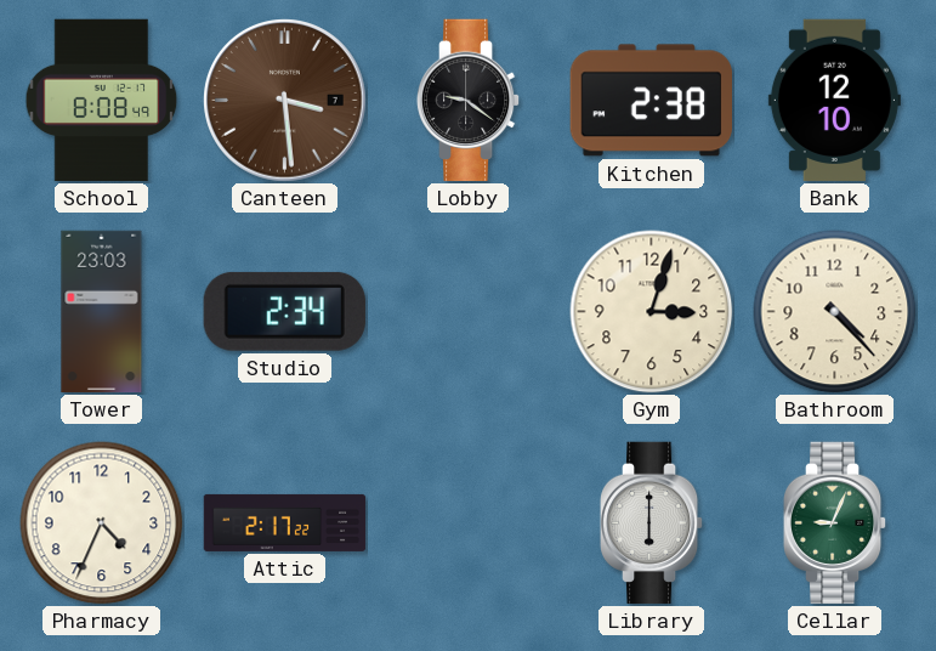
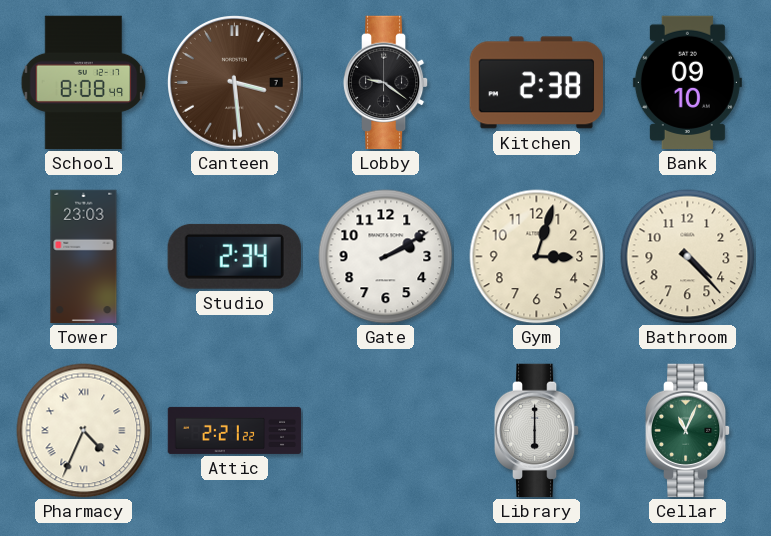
Bank: 12:10 -> 09:10 (687, 83)
Gate: none -> 2:10 (386, 257)
Pharmacy numerals: Arabic -> Roman (84, 431)
Attic: 2:17 -> 2:21 (235, 430)
Cellar: 9:04 -> 11:04 (688, 431)
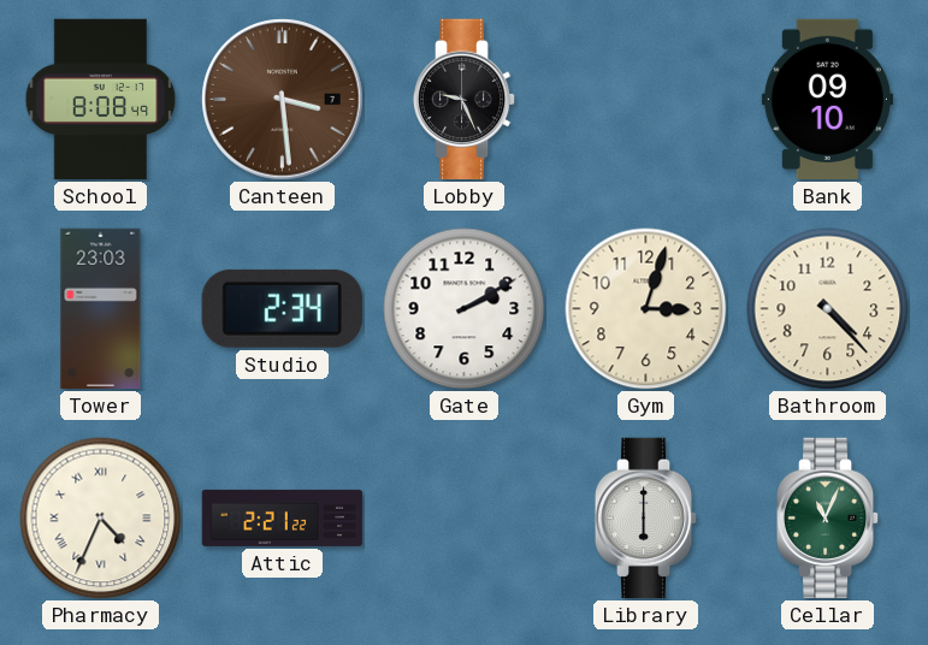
Lobby: 9:21 -> 9:26 (465, 100)
Kitchen: 2:38 -> none (536, 83)
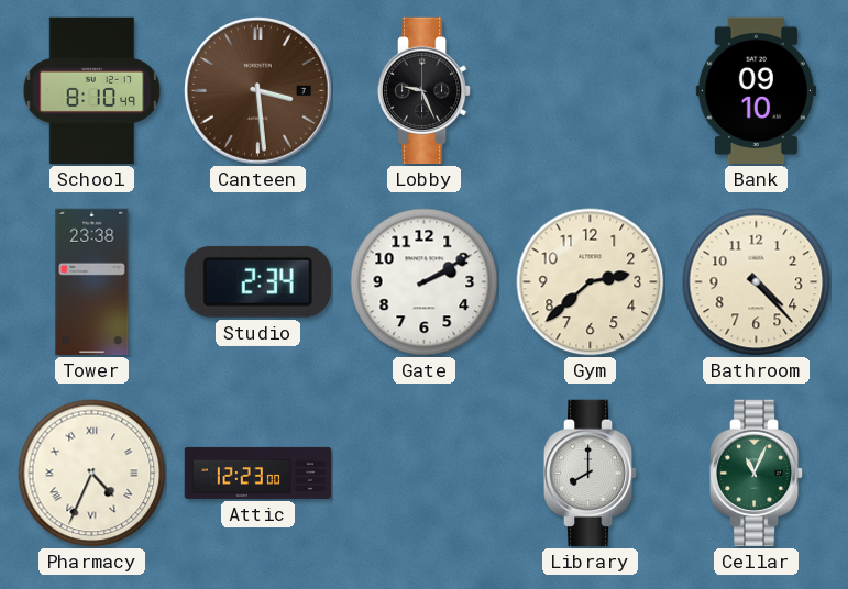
School: 8:08 -> 8:10 (92, 91)
Tower: 23:03 -> 23:38 (92, 282)
Gym: 3:03 -> 2:38 (591, 282)
Attic: 2:21 -> 12:23 (258, 473)
Library: 6:00 -> 8:00 (591, 474)
